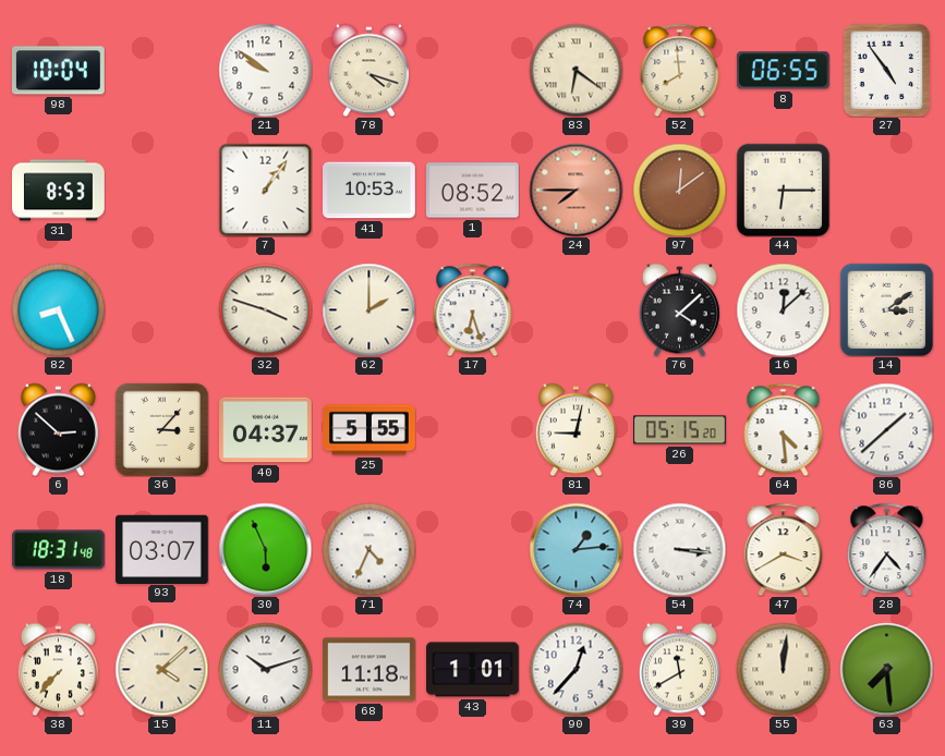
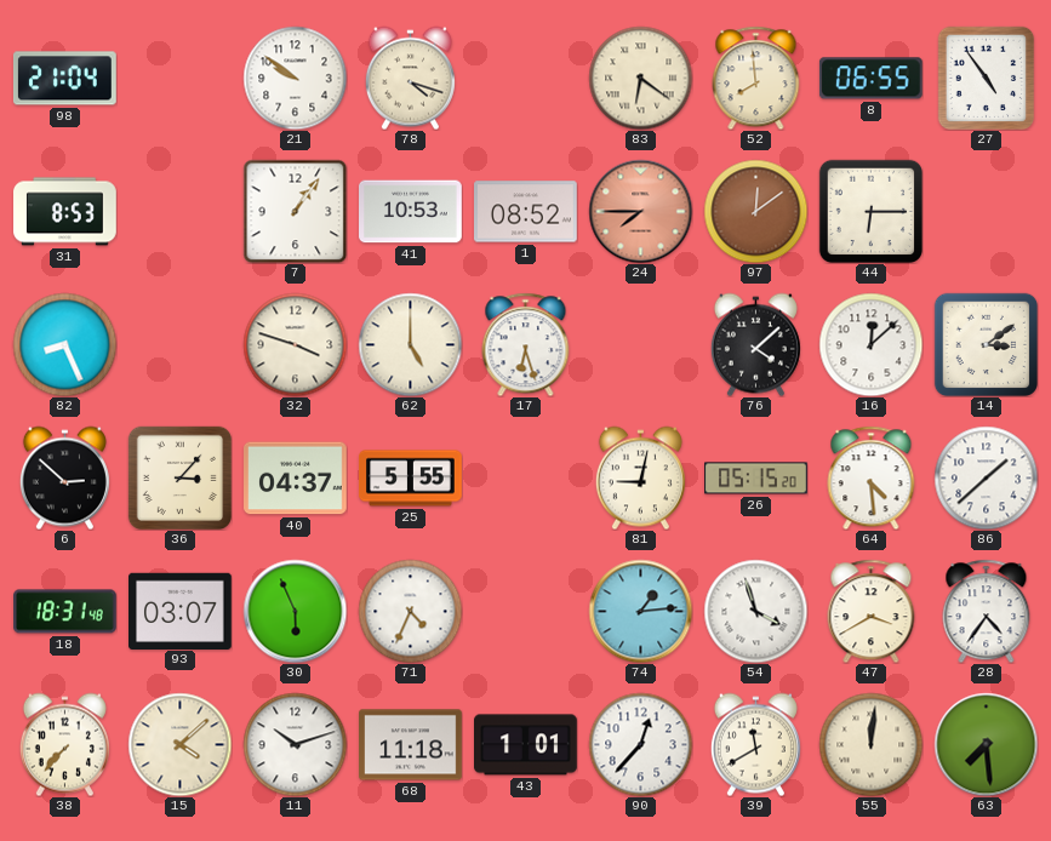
98: 10:04 -> 21:04 (64, 79)
62: 2:00 -> 5:00 (410, 344)
54: 3:16 -> 3:57 (755, 611)
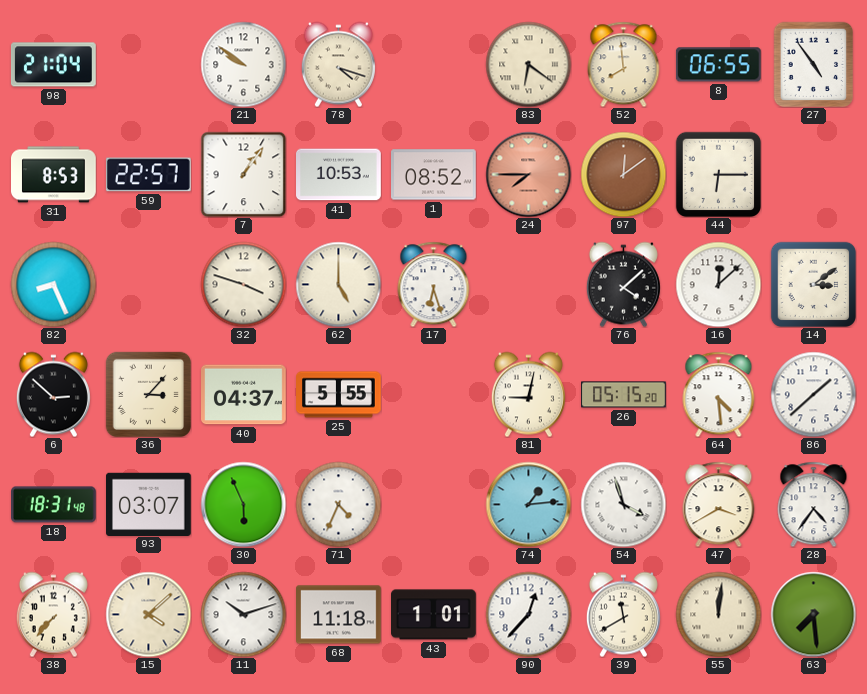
59: none -> 22:57 (148, 175)
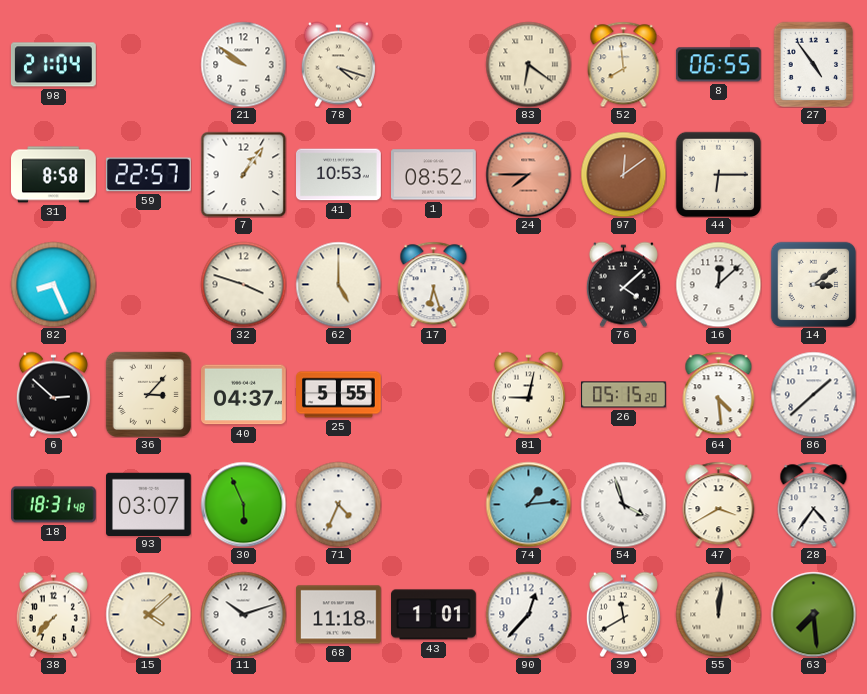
31: 8:53 -> 8:58 (54, 175)
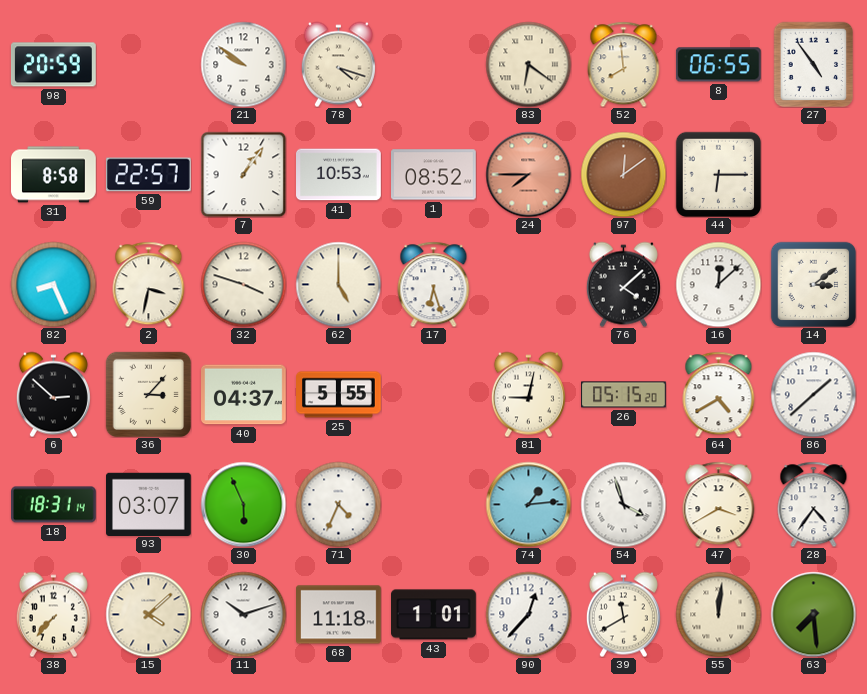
98: 21:04 -> 20:59 (53, 65)
2: none -> 3:32 (149, 284)
64: 4:29 -> 4:40 (719, 394)
18: 18:31:48 -> 18:31:14 (54, 505)
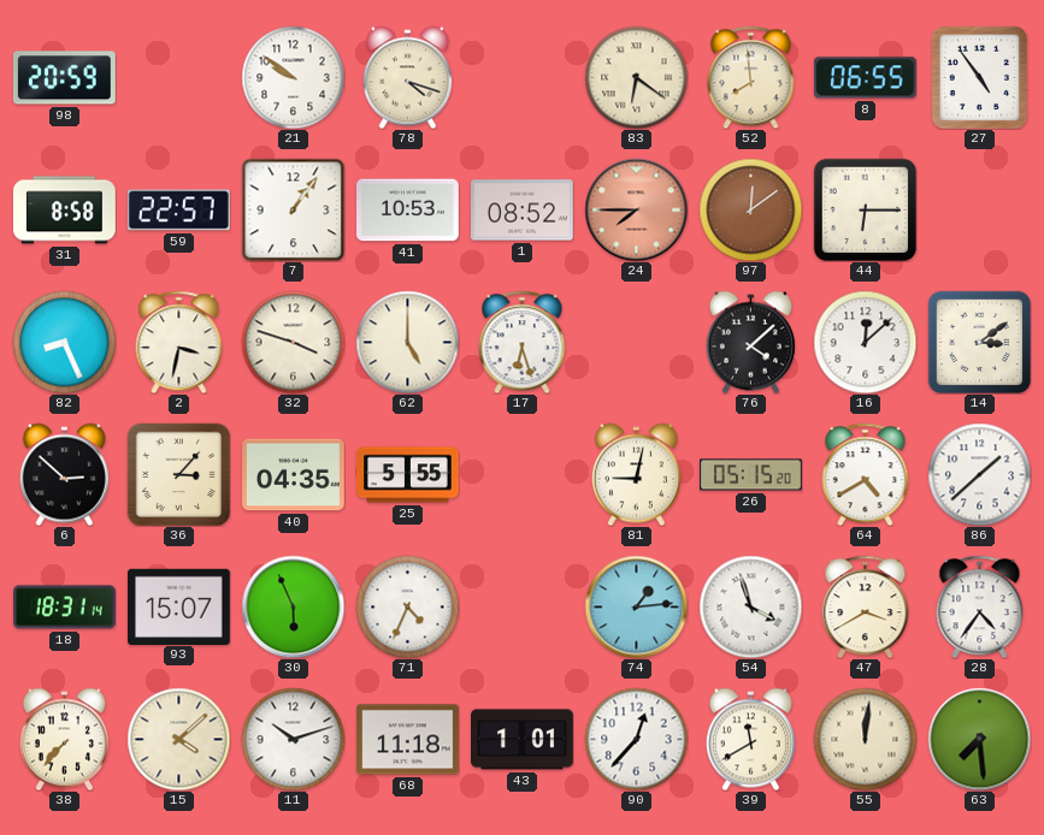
40: 04:37 -> 04:35 (294, 475)
93: 03:07 -> 15:07 (179, 606)
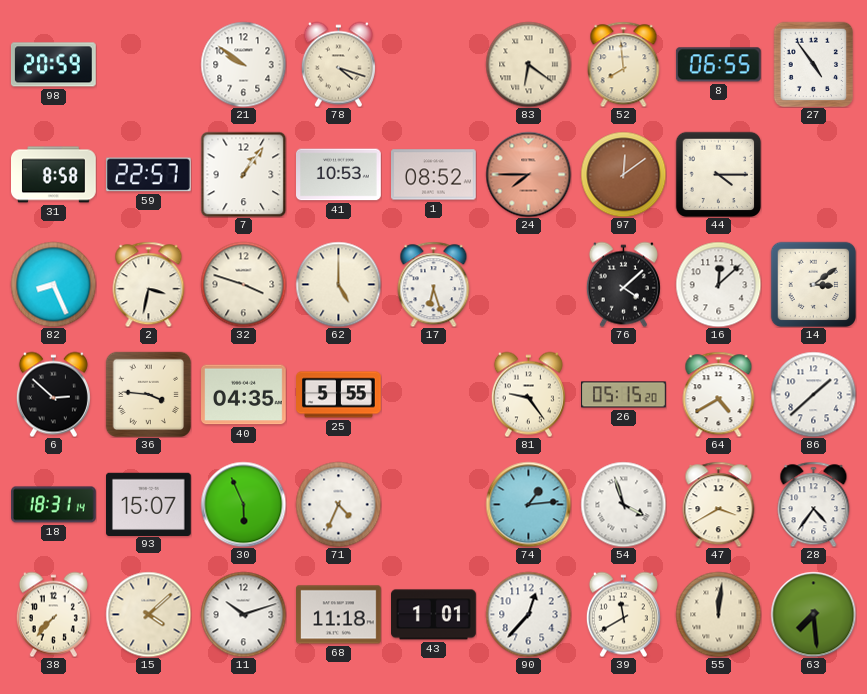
44: 6:15 -> 4:15 (718, 174)
36: 3:07 -> 3:46 (148, 394)
81: 9:02 -> 9:24 (528, 394)
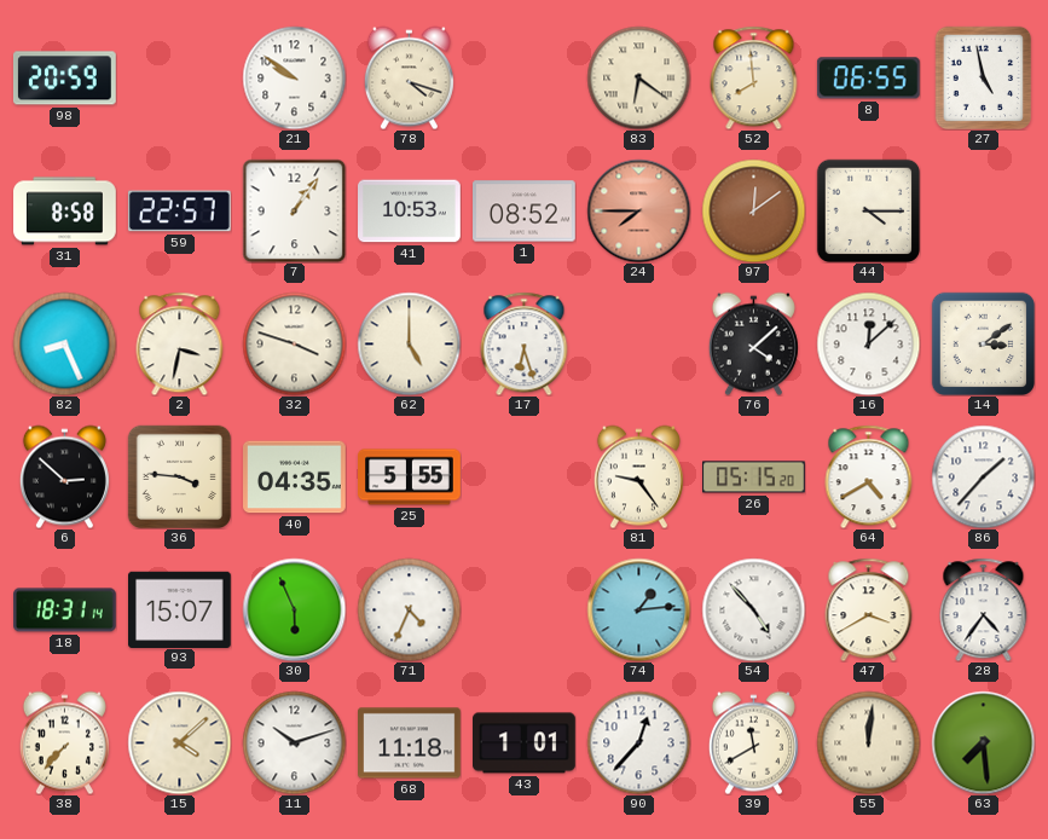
27: 4:54 -> 4:58 (984, 77)
86: 1:38 -> 1:37 (983, 476)
54: 3:57 -> 4:53 (753, 609)
